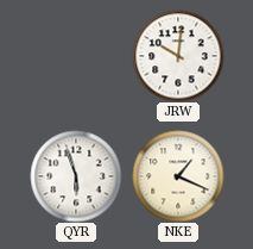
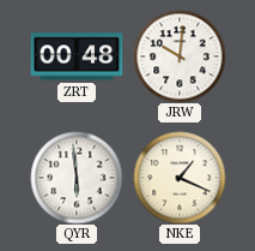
ZRT: none -> 00:48 (77, 56)
QYR: 5:57 -> 5:59 (77, 178)
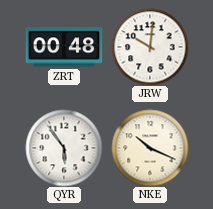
QYR: 5:59 -> 5:54 (64, 148)
NKE: 1:19 -> 10:19 (150, 148)
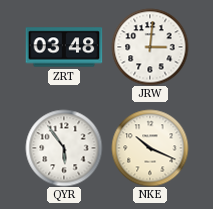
ZRT: 00:48 -> 03:48 (64, 47)
JRW: 10:01 -> 3:01 (150, 47)
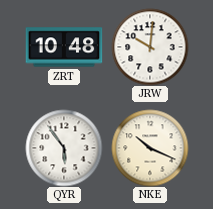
ZRT: 03:48 -> 10:48 (64, 47)
JRW: 3:01 -> 10:01 (150, 47)
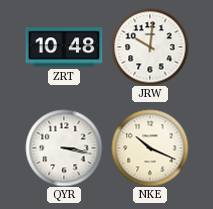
QYR: 5:54 -> 3:17 (64, 148)
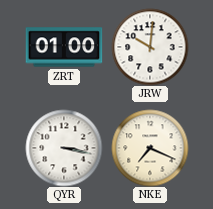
ZRT: 10:48 -> 01:00 (64, 47)
NKE: 10:19 -> 7:19 (150, 148)
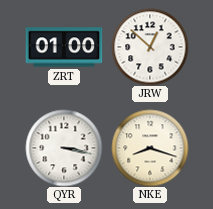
JRW: 10:01 -> 12:52 (150, 47)
NKE: 7:19 -> 8:18 (150, 148)
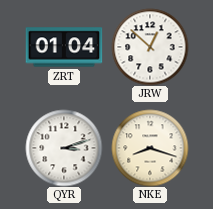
ZRT: 01:00 -> 01:04 (64, 47)
QYR: 3:17 -> 3:12 (64, 148)
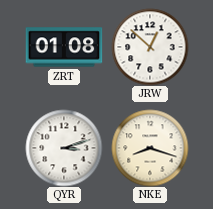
ZRT: 01:04 -> 01:08 (64, 47)
